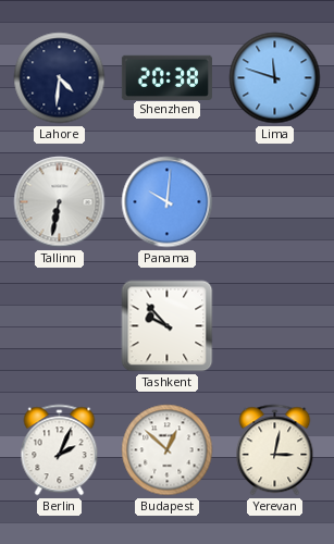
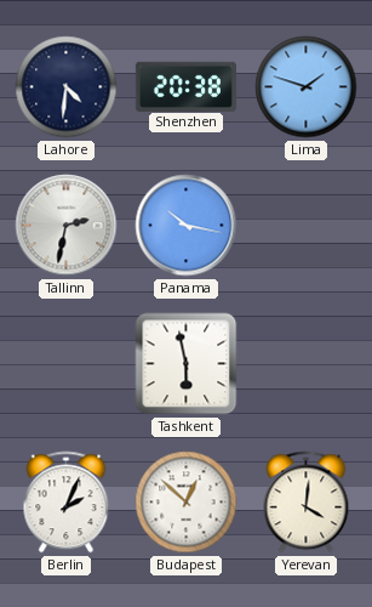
Lima: 11:48 -> 1:48 (307, 87)
Tallinn: 6:32 -> 2:32 (67, 226)
Panama: 10:01 -> 10:17 (187, 226)
Tashkent: 9:53 -> 5:58 (187, 364)
Yerevan: 3:02 -> 4:01 (307, 503)
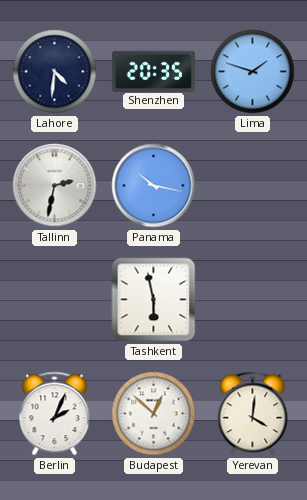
Shenzhen: 20:38 -> 20:35 (153, 71)
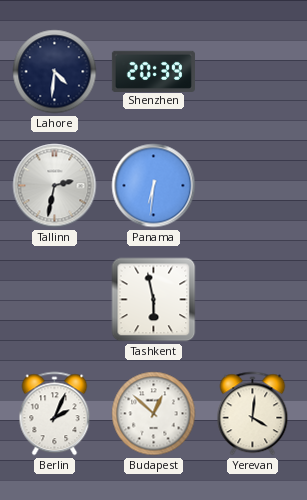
Shenzhen: 20:35 -> 20:39 (153, 71)
Lima: 1:48 -> none (253, 72)
Panama: 10:17 -> 6:31 (154, 186)
